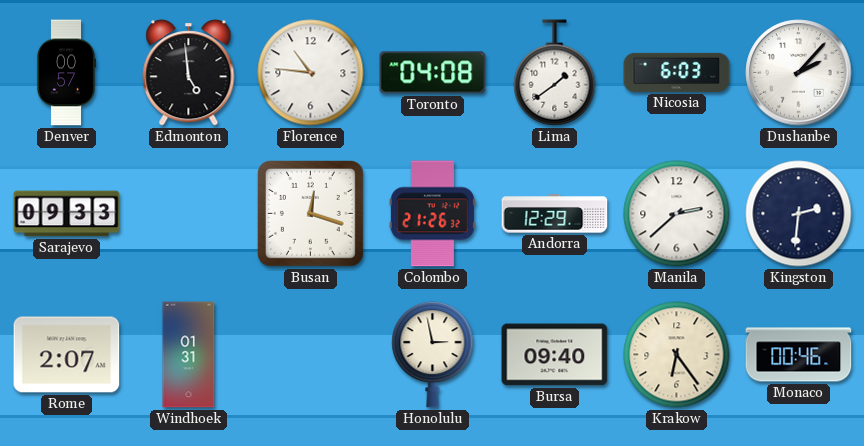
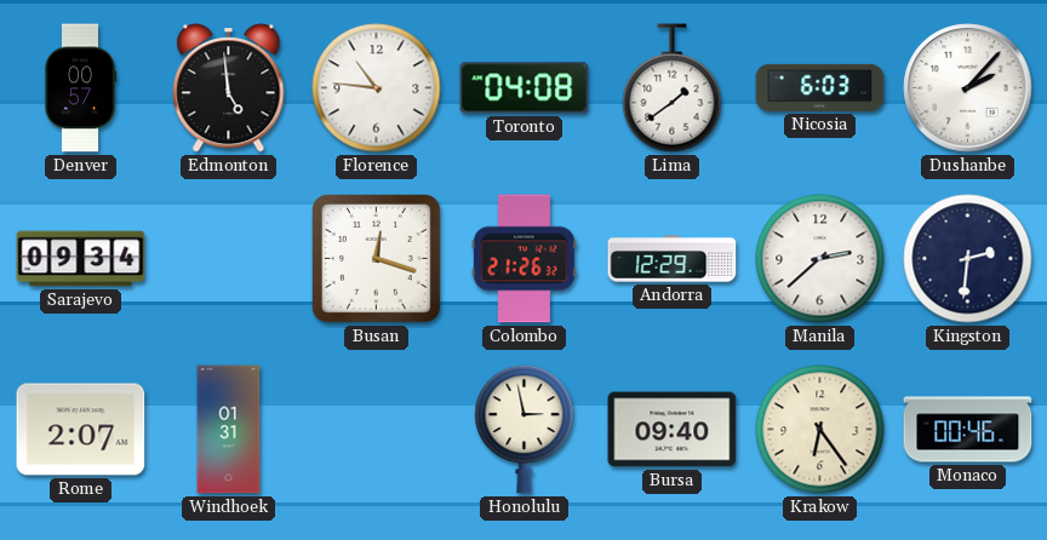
Sarajevo: 09:33 -> 09:34 (81, 259)
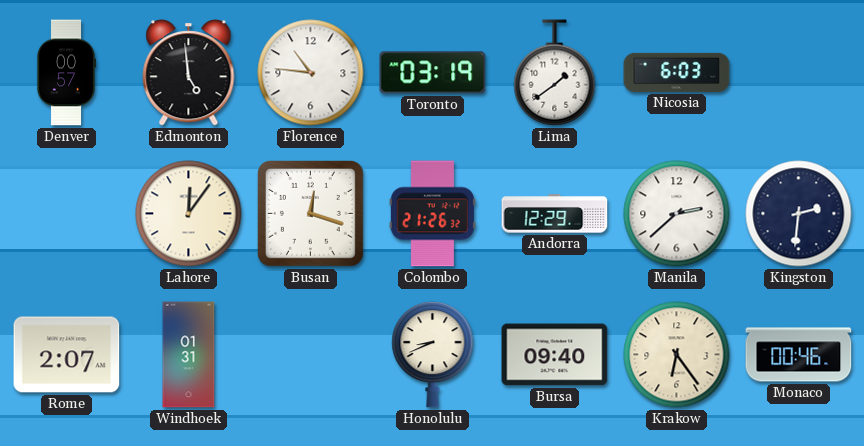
Toronto: 04:08 -> 03:19 (433, 73)
Dushanbe: 2:07 -> none (968, 88)
Sarajevo: 09:34 -> none (81, 259)
Lahore: none -> 12:06 (189, 214)
Honolulu: 2:58 -> 8:41 (433, 355)
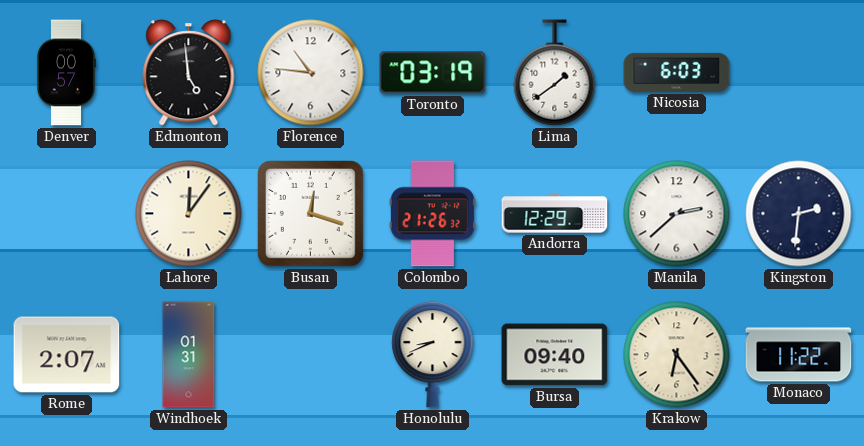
Monaco: 00:46 -> 11:22 (799, 355)
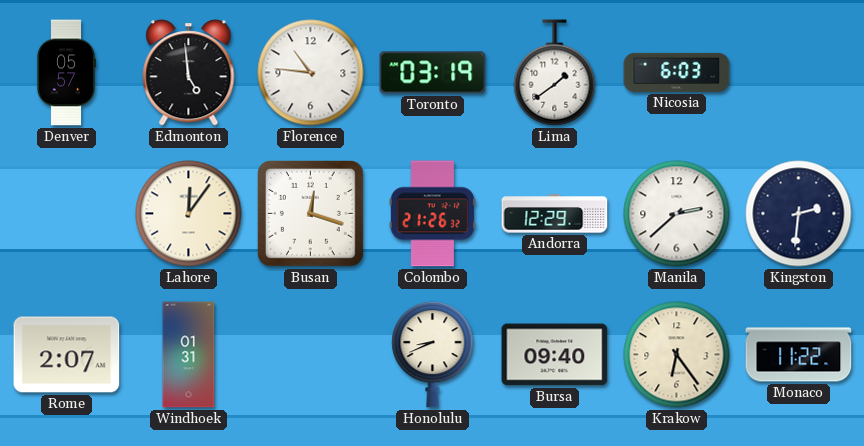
Denver: 00:57 -> 05:57 (65, 73)
